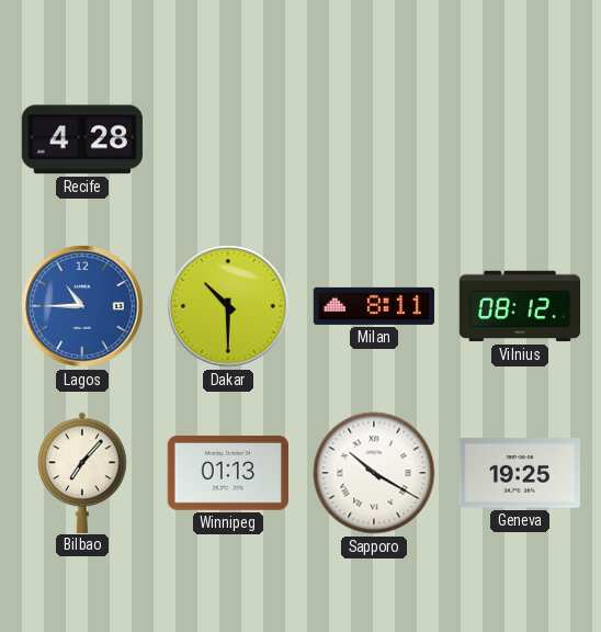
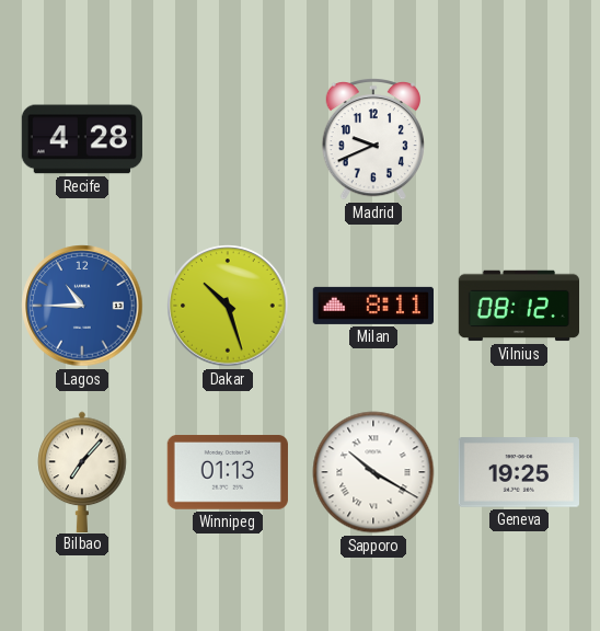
Madrid: none -> 9:41 (373, 139)
Dakar: 10:30 -> 10:27 (228, 306)
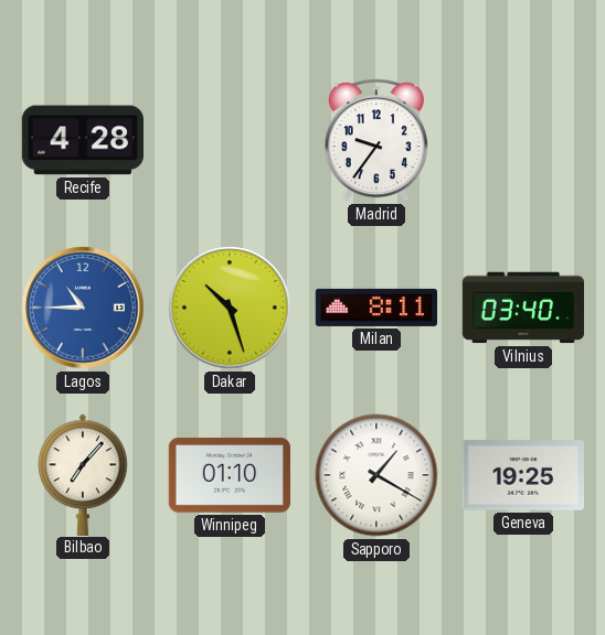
Madrid: 9:41 -> 9:36 (376, 140)
Vilnius: 08:12 -> 03:40 (522, 308)
Winnipeg: 01:13 -> 01:10 (230, 476)
Sapporo: 10:20 -> 1:20 (376, 475)
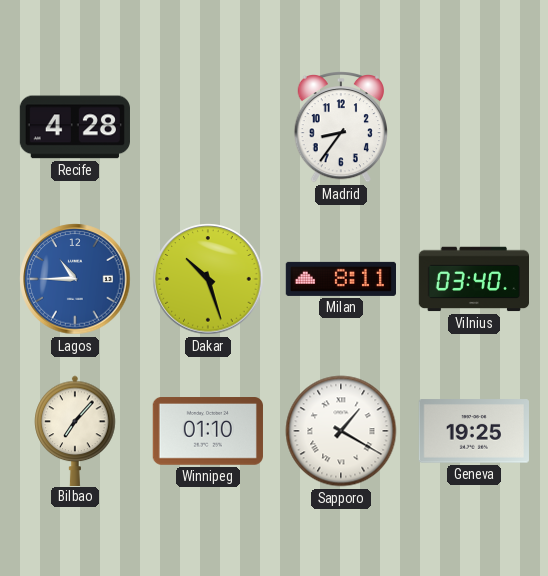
Madrid: 9:36 -> 8:36 (341, 127)
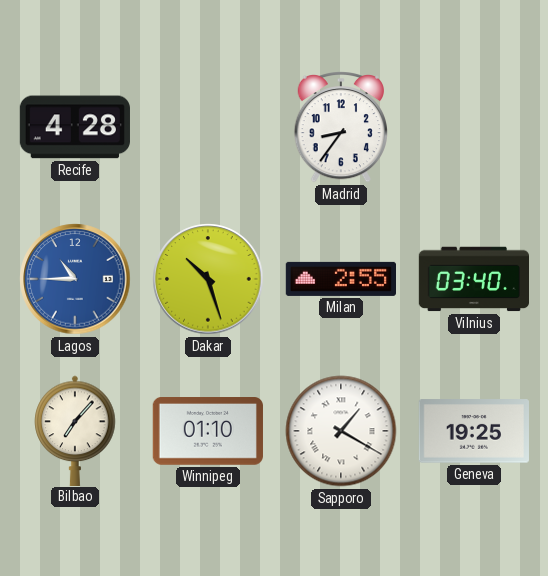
Milan: 8:11 -> 2:55 (340, 279)
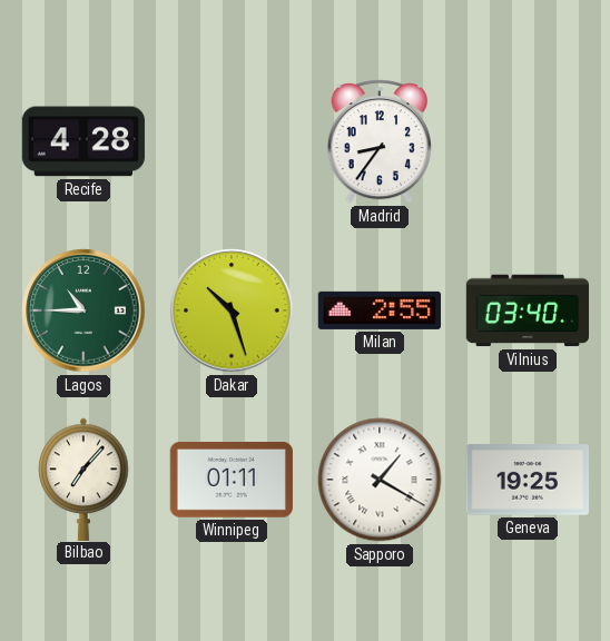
Lagos dial: blue -> green (83, 310)
Winnipeg: 01:10 -> 01:11 (232, 481)
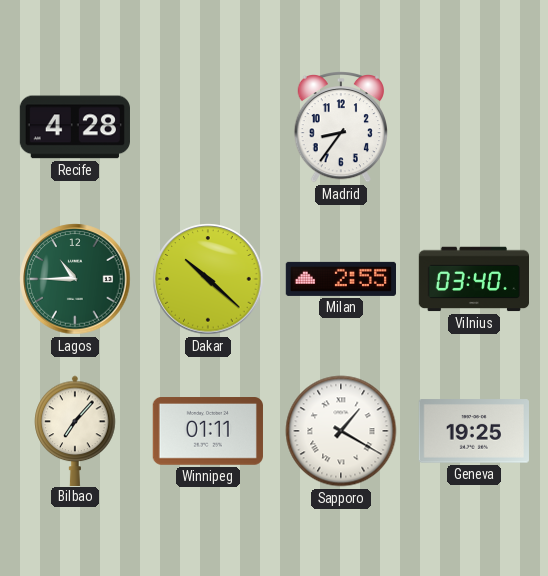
Dakar: 10:27 -> 10:22 (208, 279)
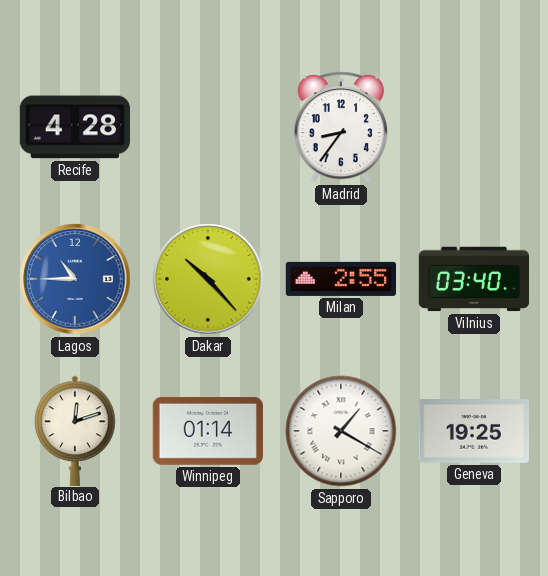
Lagos dial: green -> blue (75, 279)
Dakar: 10:22 -> 10:23 (208, 279)
Bilbao: 7:07 -> 12:12 (75, 430)
Winnipeg: 01:11 -> 01:14 (208, 432)
